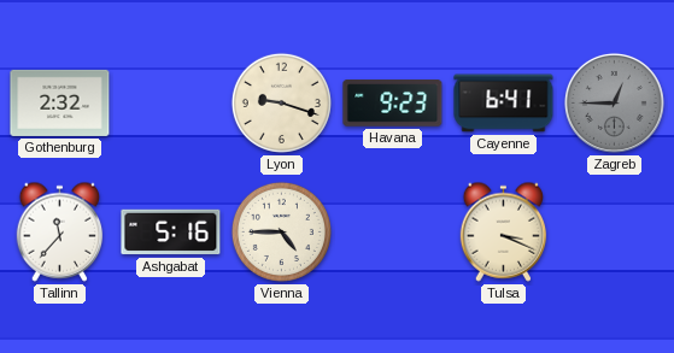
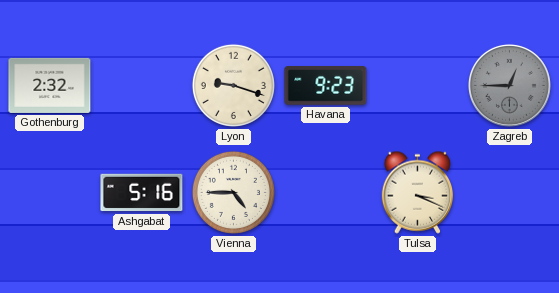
Cayenne: 6:41 -> none (504, 104)
Tallinn: 11:37 -> none (60, 231)
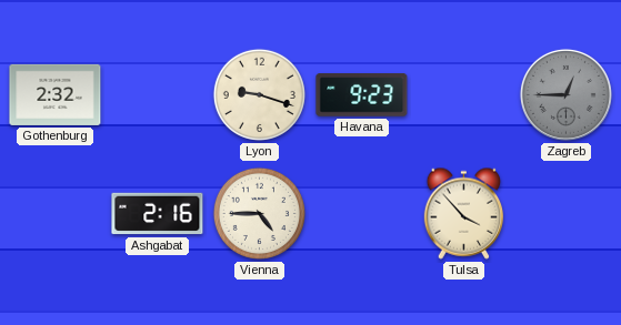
Ashgabat: 5:16 -> 2:16 (158, 214)
Tulsa: 3:19 -> 3:53 (464, 213)
